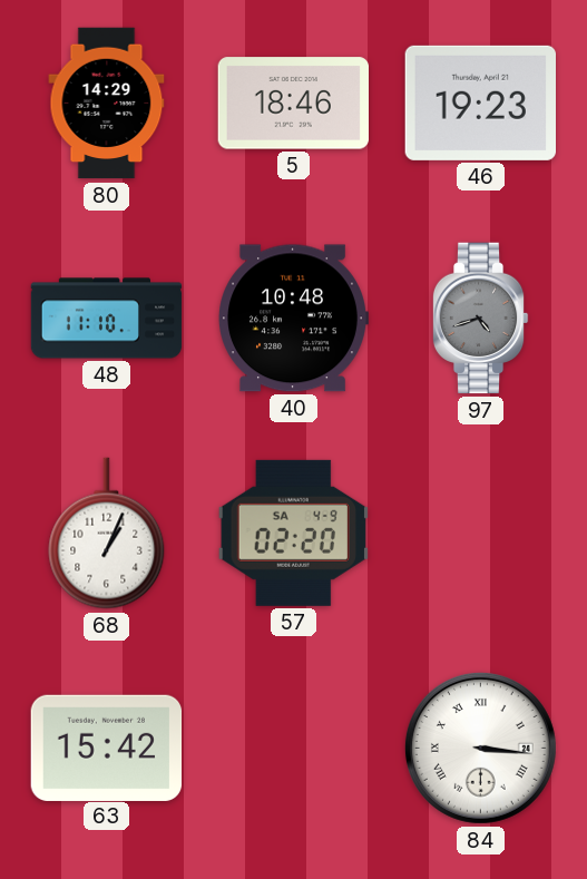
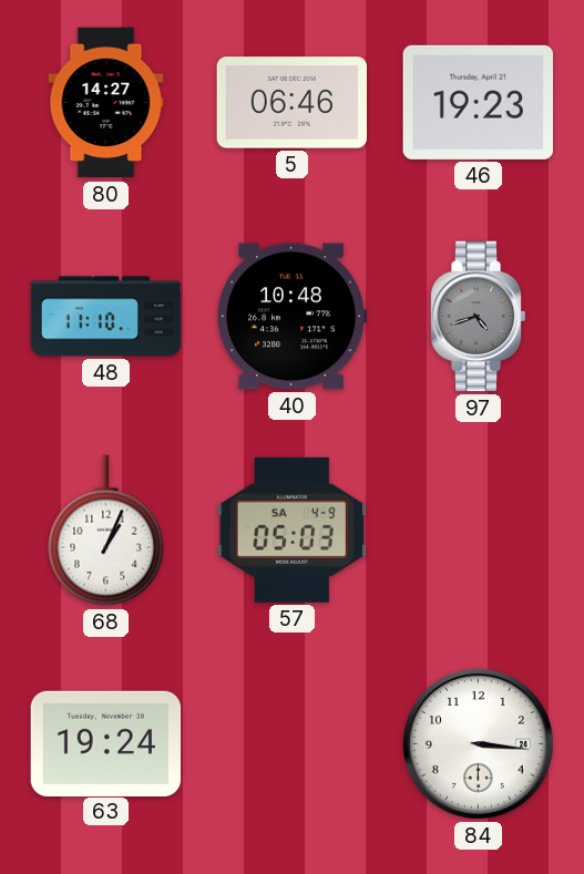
80: 14:29 -> 14:27 (106, 103)
5: 18:46 -> 06:46 (291, 103)
57: 02:20 -> 05:03 (291, 529)
63: 15:42 -> 19:24 (106, 743)
84 numerals: Roman -> Arabic (478, 743)
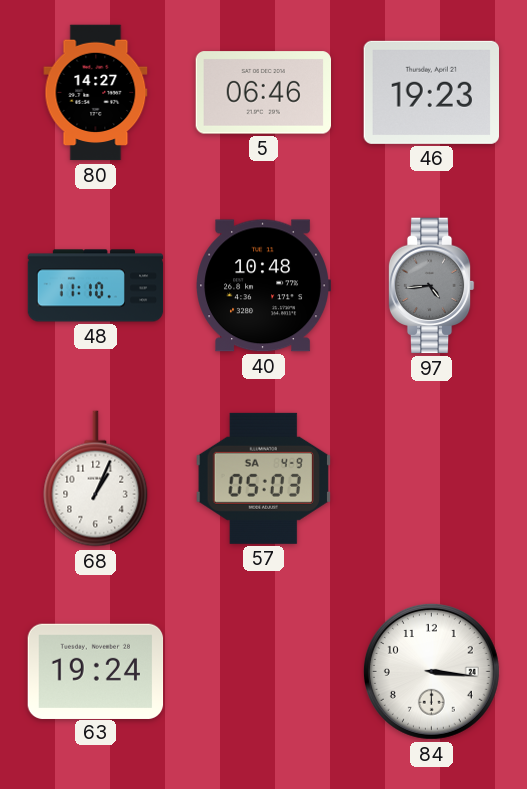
97: 4:42 -> 4:44 (431, 286)
